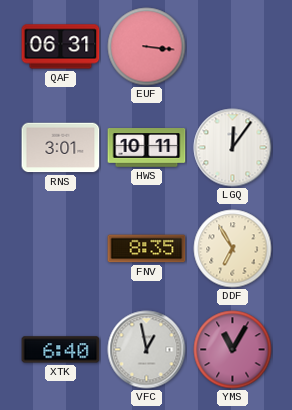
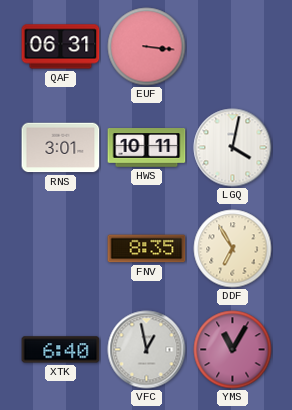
LGQ: 12:06 -> 4:02 (233, 148)
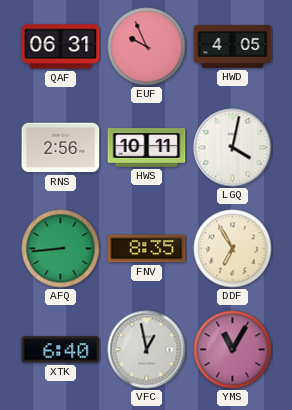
EUF: 3:16 -> 9:56 (147, 47)
HWD: none -> 4:05 (233, 46)
RNS: 3:01 -> 2:56 (61, 148)
AFQ: none -> 8:44 (61, 249)
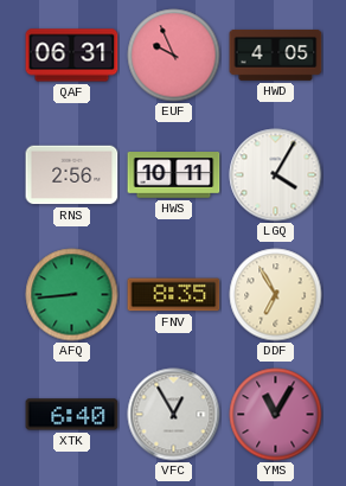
LGQ: 4:02 -> 4:05 (276, 175)
VFC: 12:58 -> 12:55 (174, 415)
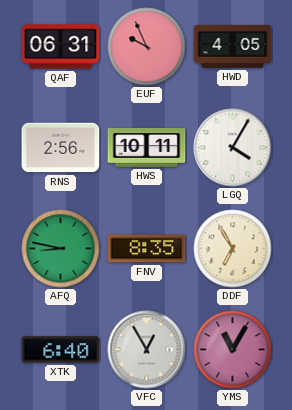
AFQ: 8:44 -> 8:47 (61, 249)
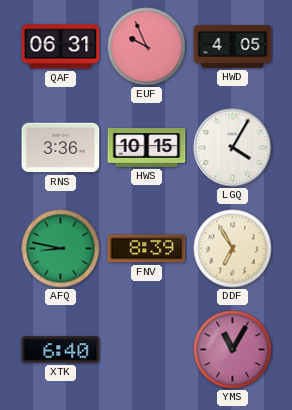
RNS: 2:56 -> 3:36 (61, 148)
HWS: 10:11 -> 10:15 (147, 148)
FNV: 8:35 -> 8:39 (147, 249)
VFC: 12:55 -> none (147, 350)
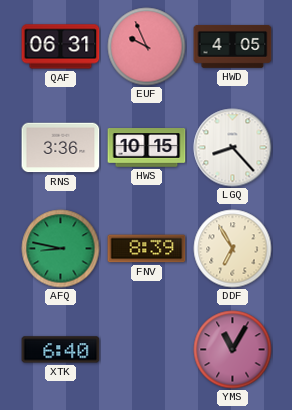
LGQ: 4:05 -> 8:23 (233, 148)
